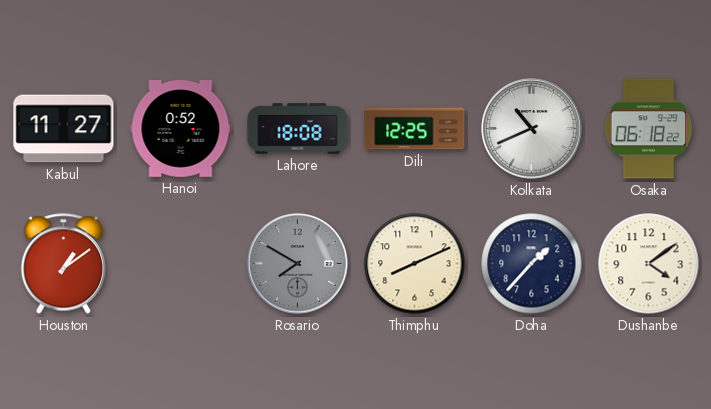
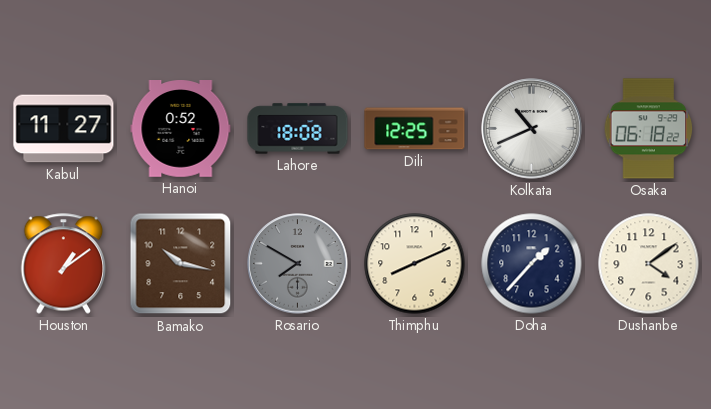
Bamako: none -> 10:17 (181, 264)
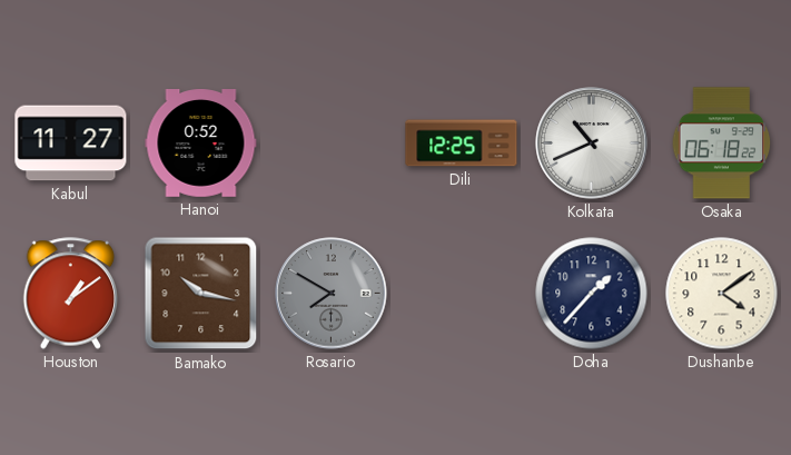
Lahore: 18:08 -> none (298, 129)
Thimphu: 8:11 -> none (415, 264)
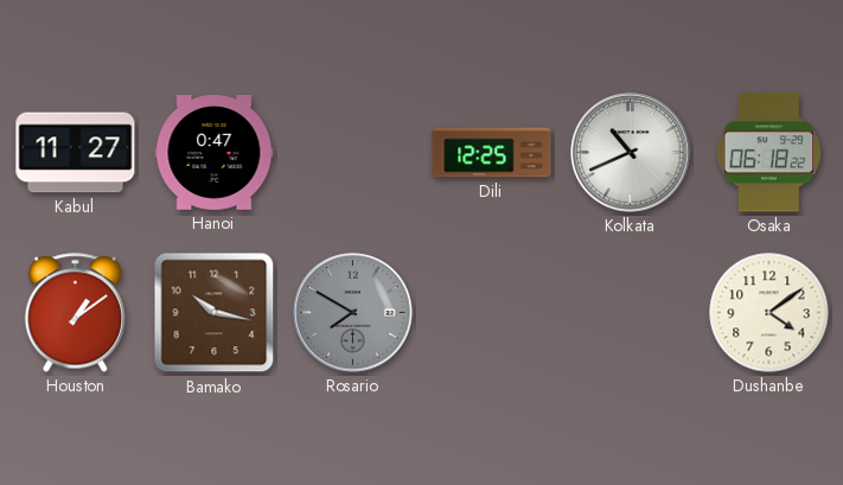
Hanoi: 0:52 -> 0:47 (215, 153)
Doha: 1:37 -> none (592, 294)
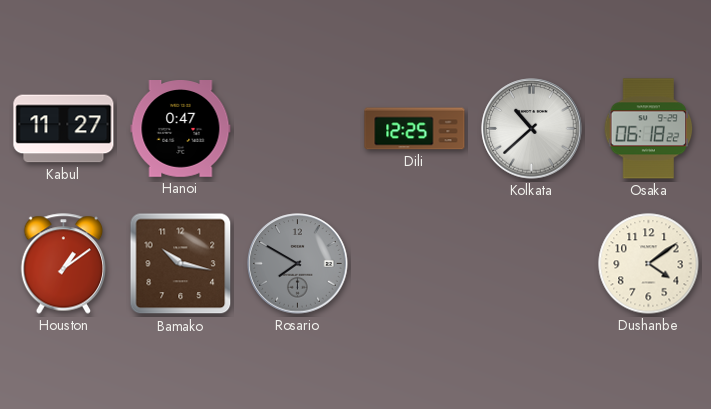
Kolkata: 10:41 -> 10:38 (532, 129)
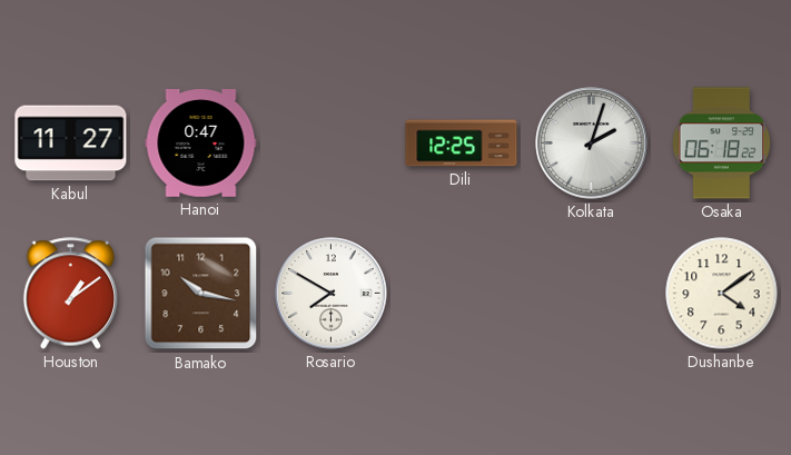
Kolkata: 10:38 -> 2:03 (592, 144)
Rosario dial: grey -> white (332, 294)
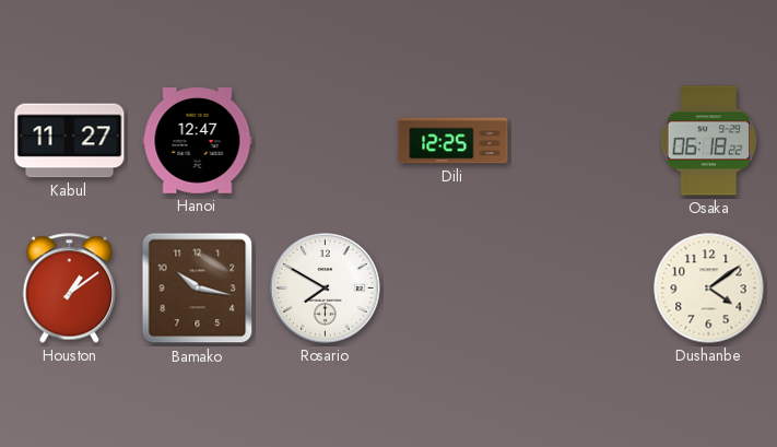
Hanoi: 0:47 -> 12:47 (198, 141)
Kolkata: 2:03 -> none (592, 144)
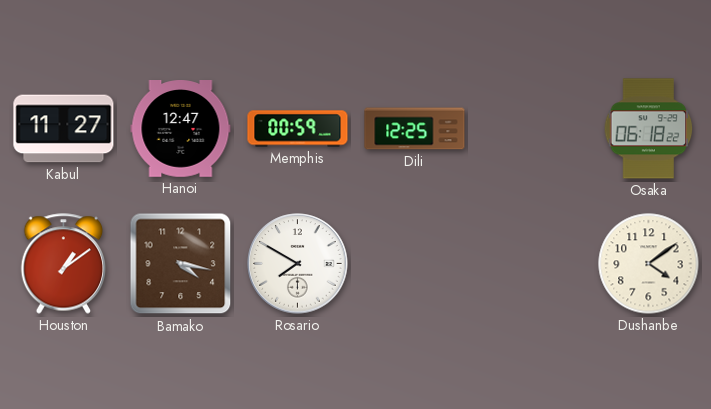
Memphis: none -> 00:59 (298, 129)
Bamako: 10:17 -> 4:17 (181, 264)
